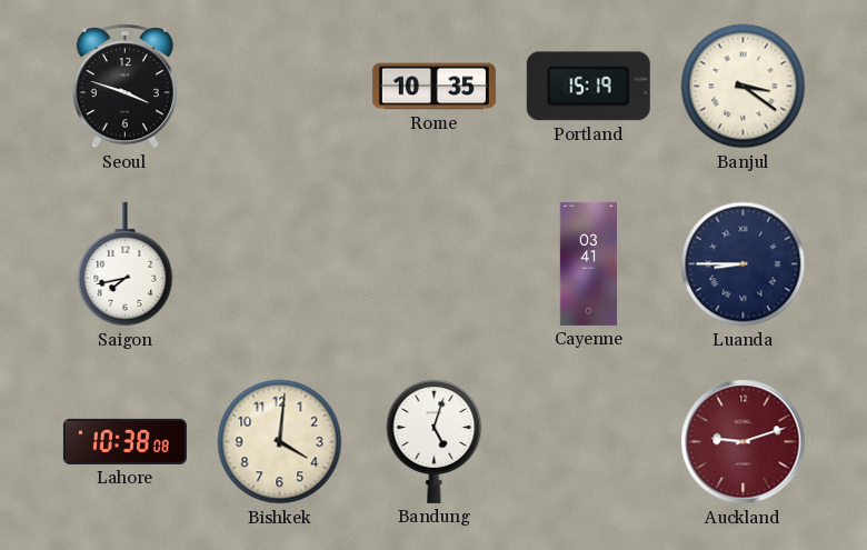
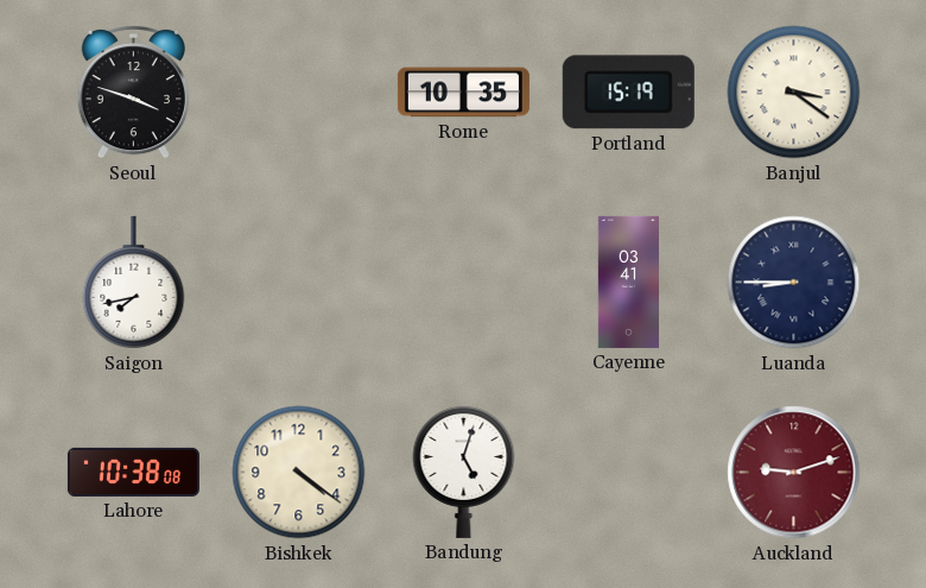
Bishkek: 4:01 -> 4:21 (299, 473)
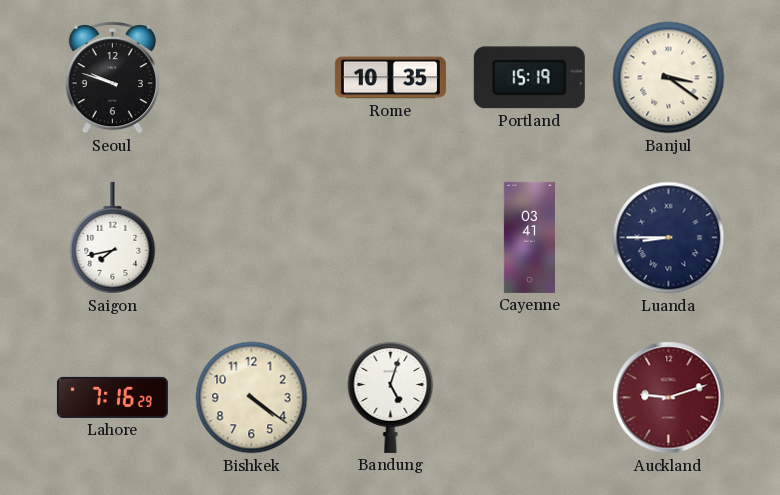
Seoul: 3:48 -> 9:48 (112, 77)
Lahore: 10:38 -> 7:16 (112, 397)
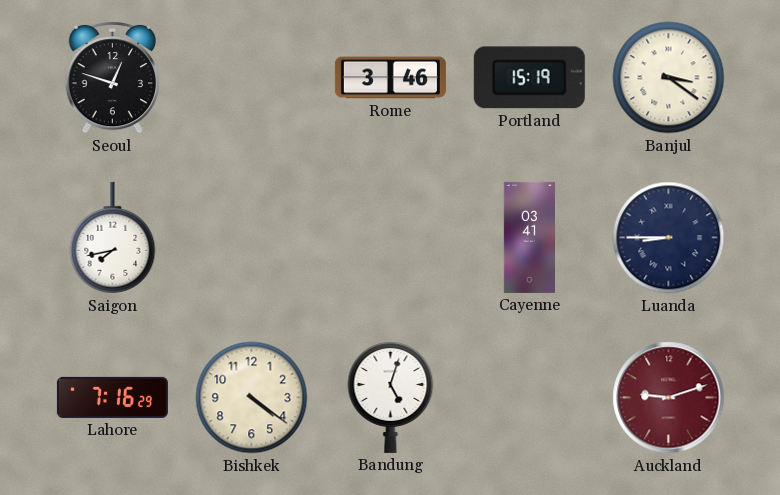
Seoul: 9:48 -> 12:48 (112, 77)
Rome: 10:35 -> 3:46 (390, 78)
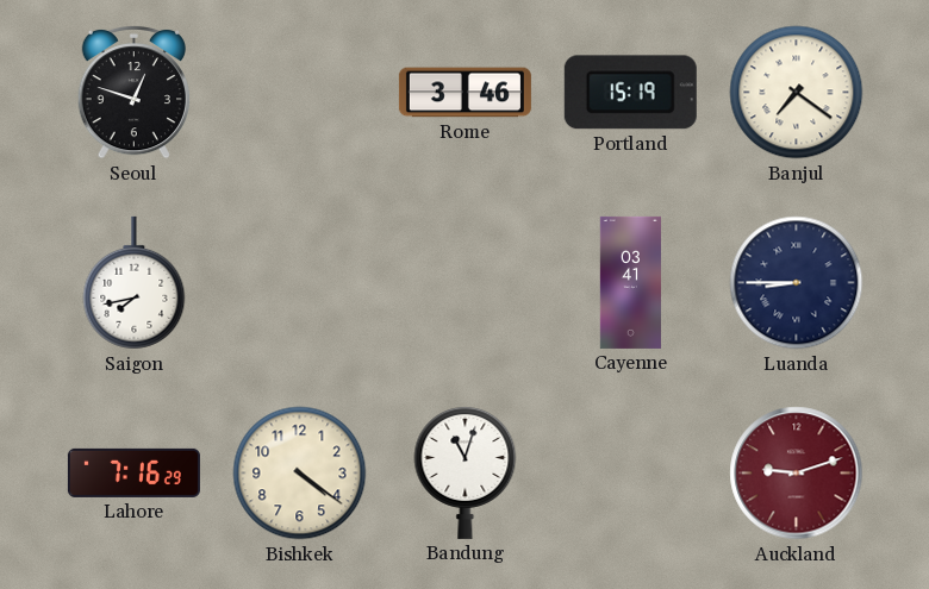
Banjul: 3:21 -> 7:21 (797, 93)
Bandung: 5:03 -> 11:03 (466, 472)
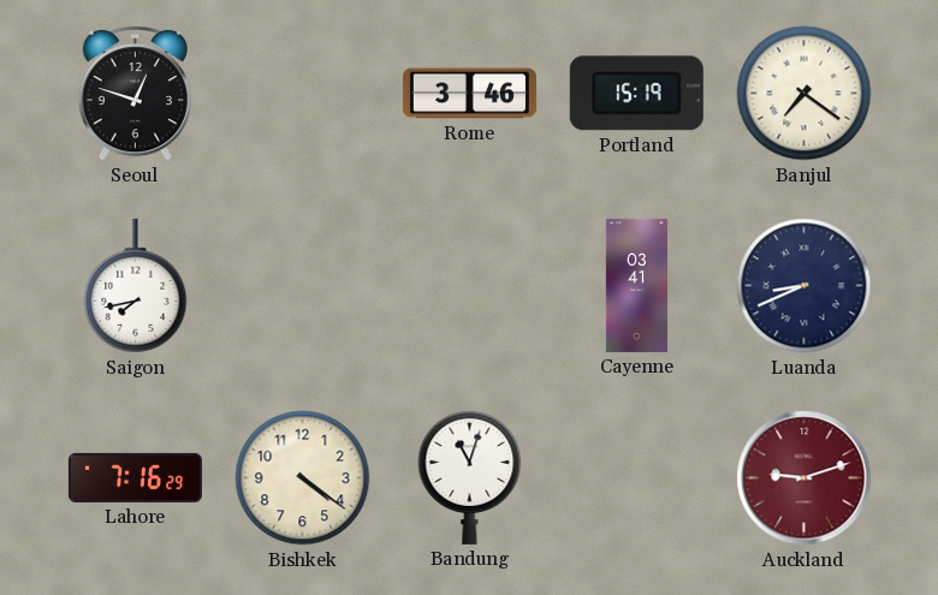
Luanda: 8:45 -> 8:41 (805, 286)
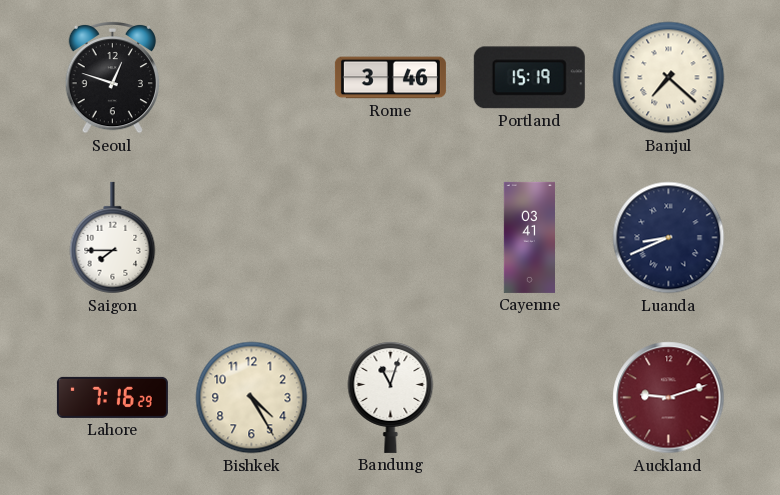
Banjul: 7:21 -> 7:22 (669, 78)
Saigon: 7:43 -> 7:45 (113, 238)
Bishkek: 4:21 -> 4:25 (252, 398)
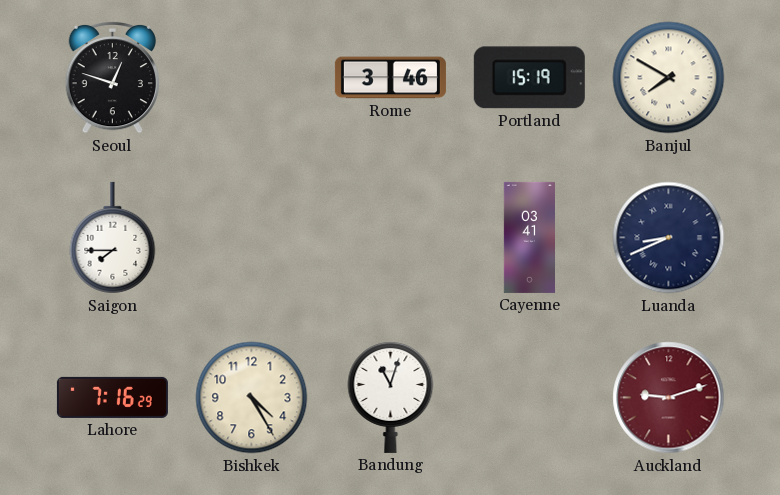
Banjul: 7:22 -> 7:50 (669, 78)
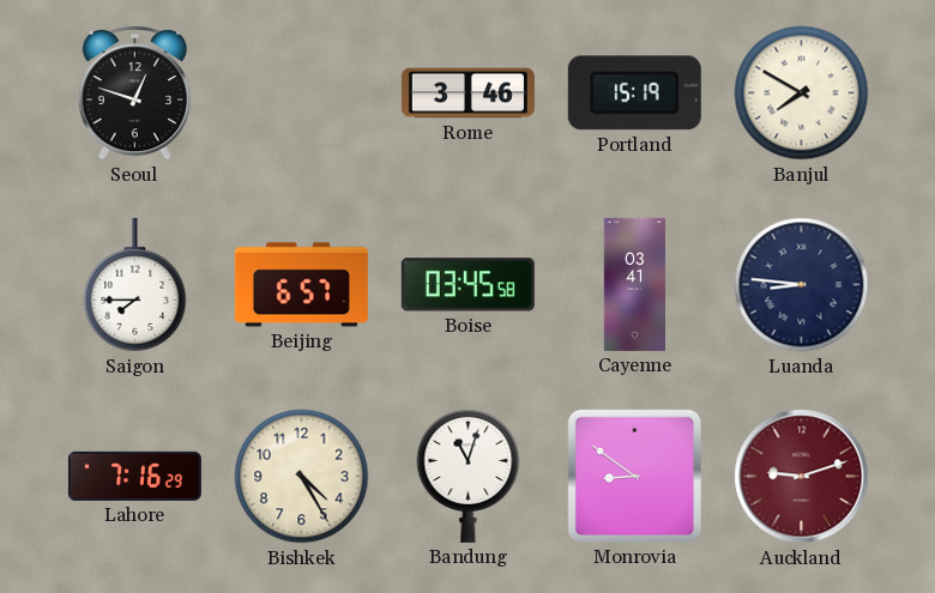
Beijing: none -> 6:57 (301, 285)
Boise: none -> 03:45 (467, 285)
Luanda: 8:41 -> 8:46 (802, 285)
Monrovia: none -> 8:51 (634, 476)
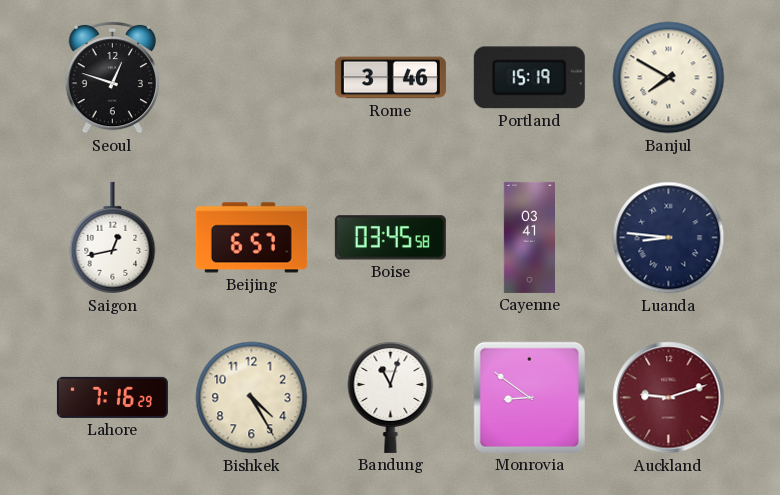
Saigon: 7:45 -> 12:43 (113, 238)
